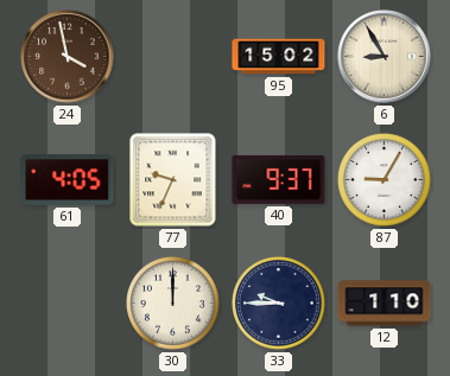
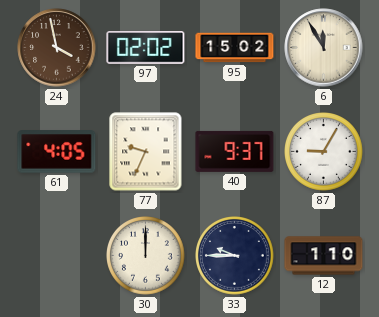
97: none -> 02:02 (146, 48)
6: 8:55 -> 11:55 (324, 48)
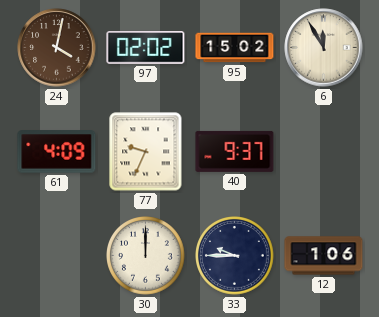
24: 3:58 -> 4:02 (57, 48)
61: 4:05 -> 4:09 (57, 152)
87: 9:05 -> none (324, 152)
12: 1:10 -> 1:06 (324, 256)
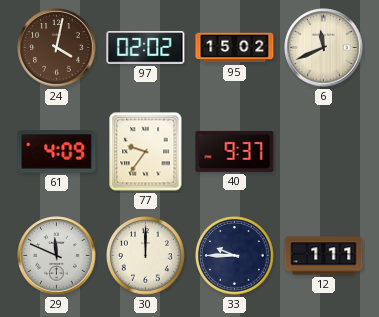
6: 11:55 -> 11:41 (324, 48)
77: 9:34 -> 9:36 (146, 152)
29: none -> 11:49 (57, 256)
12: 1:06 -> 1:11 (324, 256)
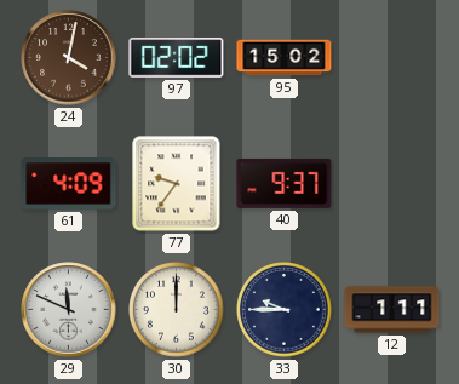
6: 11:41 -> none (324, 48)
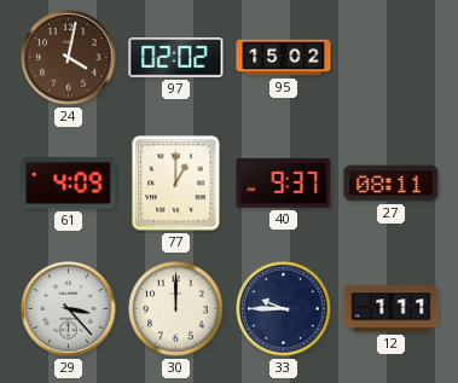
77: 9:36 -> 1:00 (176, 184)
27: none -> 08:11 (392, 184)
29: 11:49 -> 3:23 (69, 309)
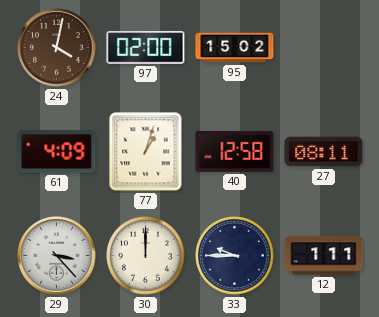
97: 02:02 -> 02:00 (146, 48)
77: 1:00 -> 1:03 (146, 152)
40: 9:37 -> 12:58 (235, 151)
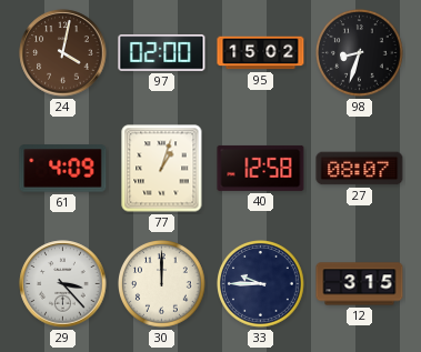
98: none -> 8:33 (360, 53)
27: 08:11 -> 08:07 (360, 169)
12: 1:11 -> 3:15 (360, 284)
